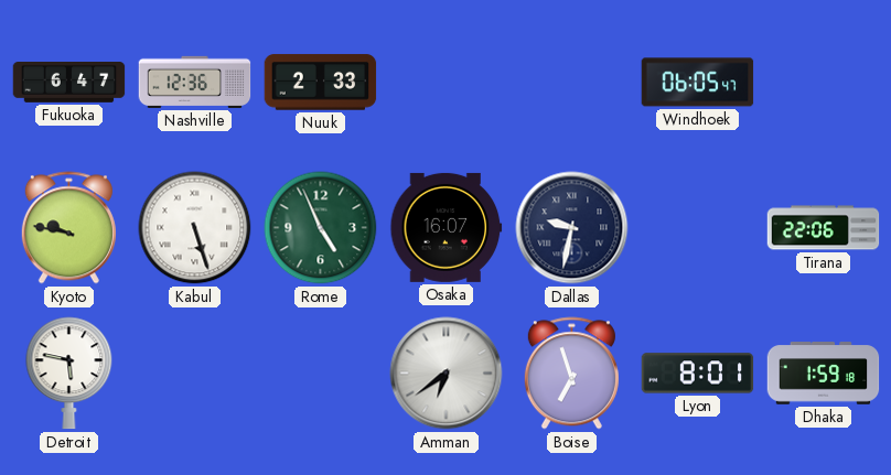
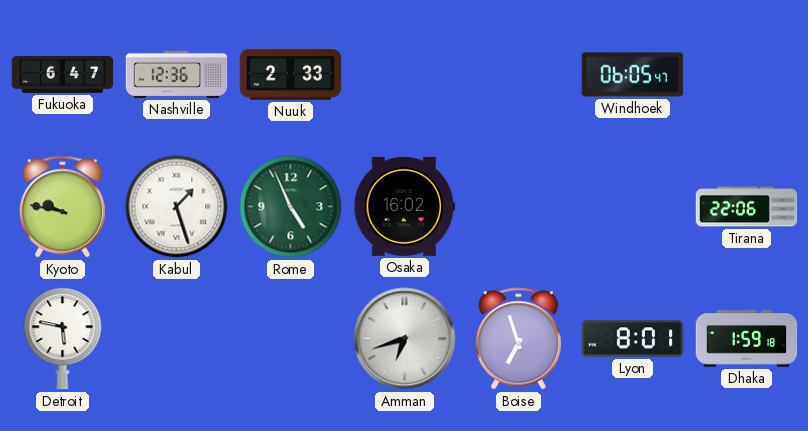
Kabul: 5:27 -> 1:27 (177, 207)
Osaka: 16:07 -> 16:02 (405, 206)
Dallas: 9:32 -> none (572, 228)
Amman: 6:39 -> 6:42 (405, 339)
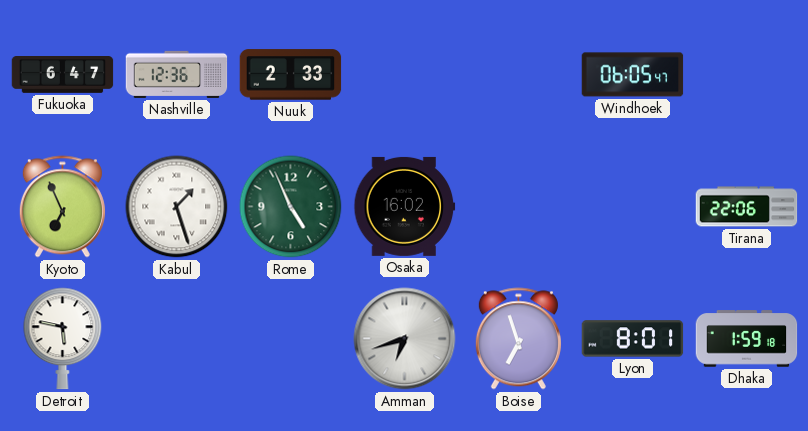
Kyoto: 9:47 -> 6:56 (62, 207)
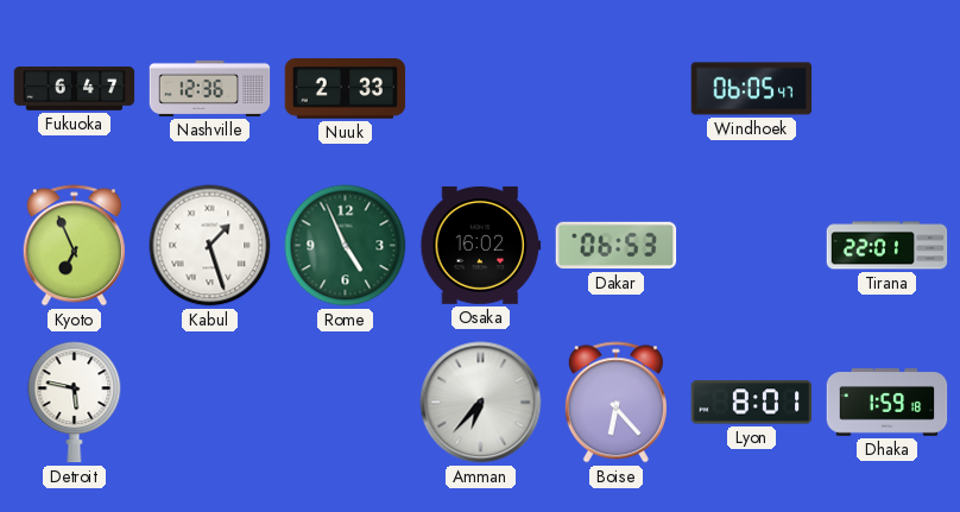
Dakar: none -> 06:53 (617, 246)
Tirana: 22:06 -> 22:01 (888, 246)
Amman: 6:42 -> 6:37 (481, 403)
Boise: 6:57 -> 6:23 (615, 403)
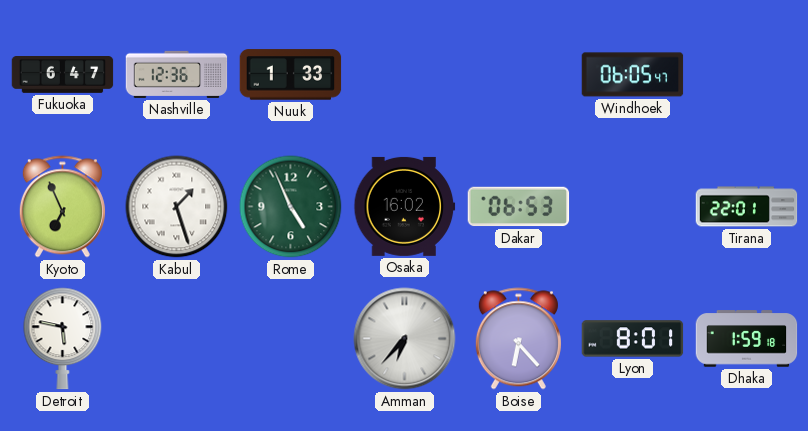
Nuuk: 2:33 -> 1:33 (291, 75)
